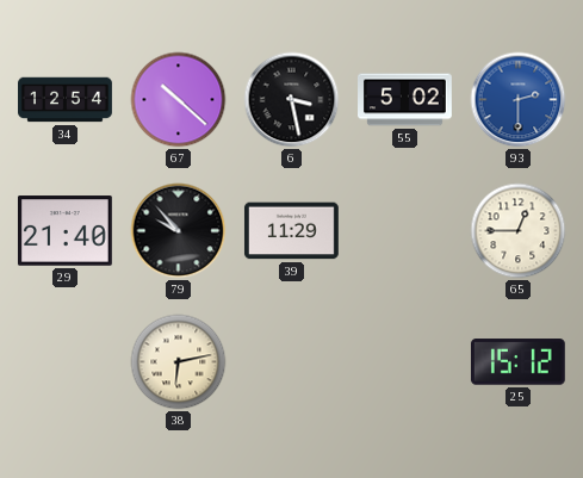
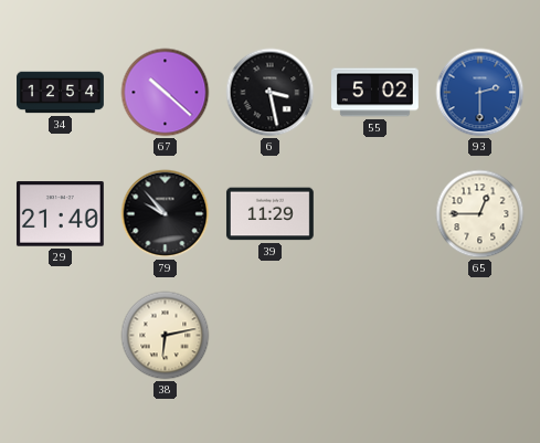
25: 15:12 -> none (517, 362)
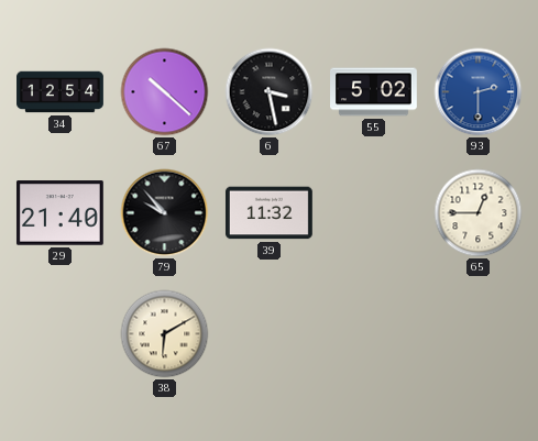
39: 11:29 -> 11:32 (270, 213)
38: 6:13 -> 6:10 (165, 334)
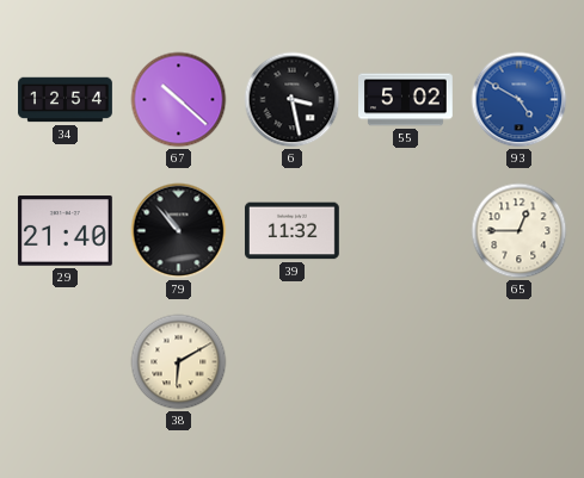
93: 2:30 -> 4:50 (520, 100)
79: 9:53 -> 10:53 (179, 231)
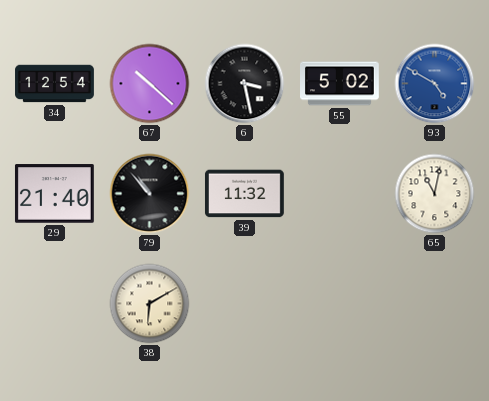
65: 12:45 -> 11:02 (435, 194)
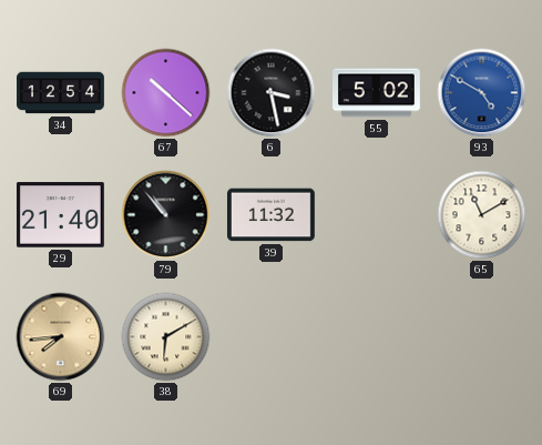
65: 11:02 -> 11:10 (482, 215)
69: none -> 7:44 (61, 337)
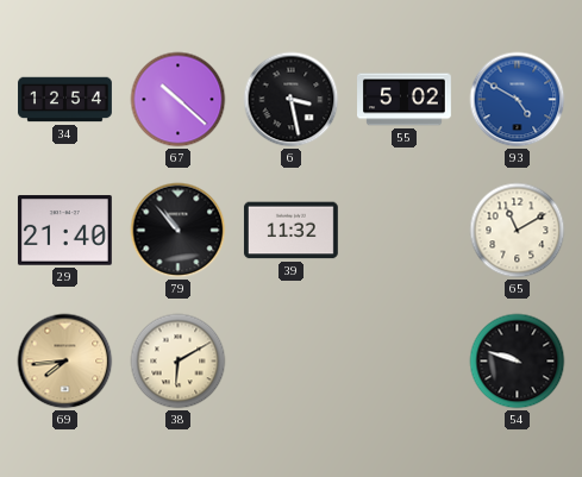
54: none -> 9:48 (518, 362)
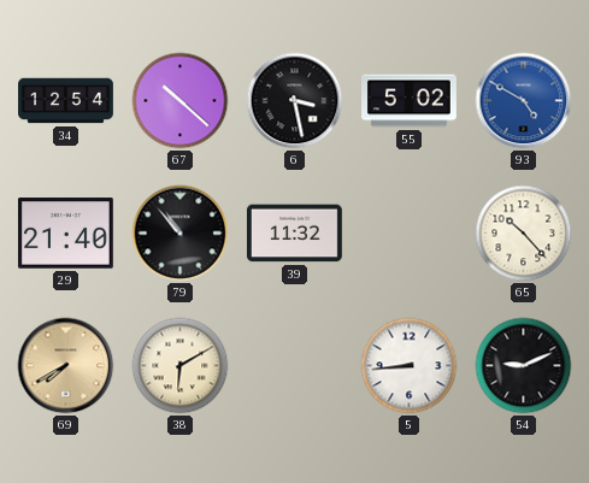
65: 11:10 -> 10:23 (524, 234)
69: 7:44 -> 7:40 (66, 366)
5: none -> 8:44 (410, 366)
54: 9:48 -> 9:11 (524, 366)
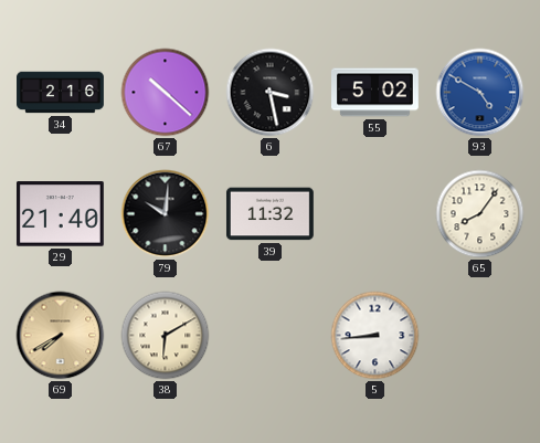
34: 12:54 -> 2:16 (61, 93)
79: 10:53 -> 10:01 (166, 214)
65: 10:23 -> 8:06 (480, 214)
54: 9:11 -> none (524, 366)
